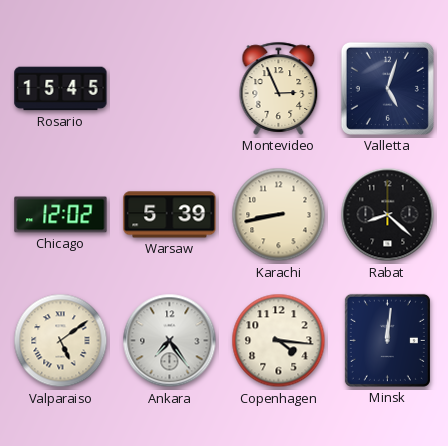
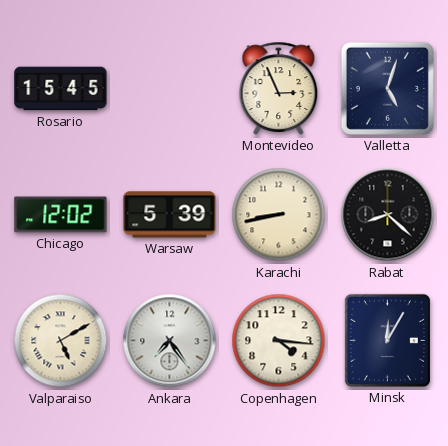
Valparaiso: 5:09 -> 5:10 (61, 341)
Minsk: 12:01 -> 12:05 (387, 340)
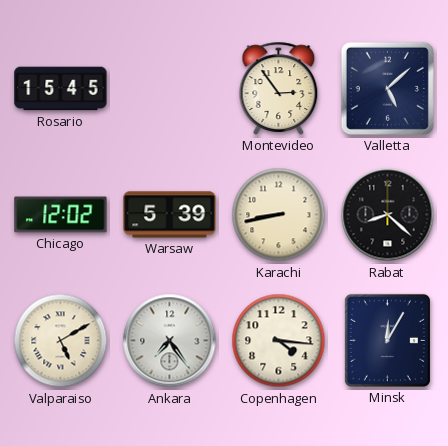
Montevideo: 2:56 -> 2:54 (279, 88)
Valletta: 5:03 -> 5:08 (387, 88)
